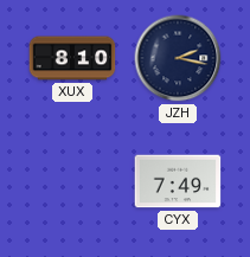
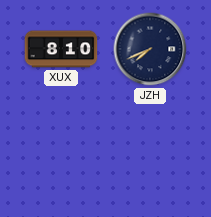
JZH: 2:17 -> 7:41 (150, 49)
CYX: 7:49 -> none (178, 181)
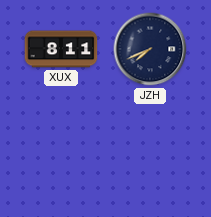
XUX: 8:10 -> 8:11 (61, 49)
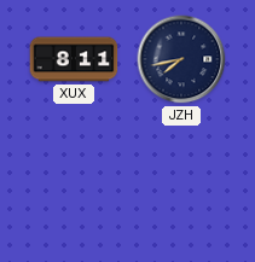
JZH: 7:41 -> 7:43 (181, 59)
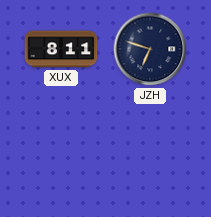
JZH: 7:43 -> 6:48 (150, 49)
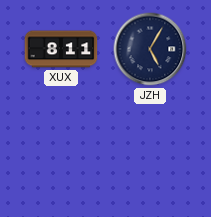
JZH: 6:48 -> 5:05 (150, 49)
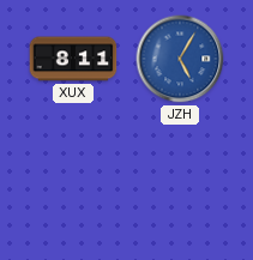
JZH dial: navy -> blue (180, 59)
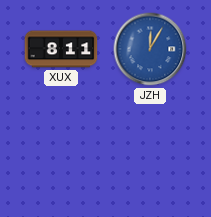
JZH: 5:05 -> 12:05 (150, 49)
